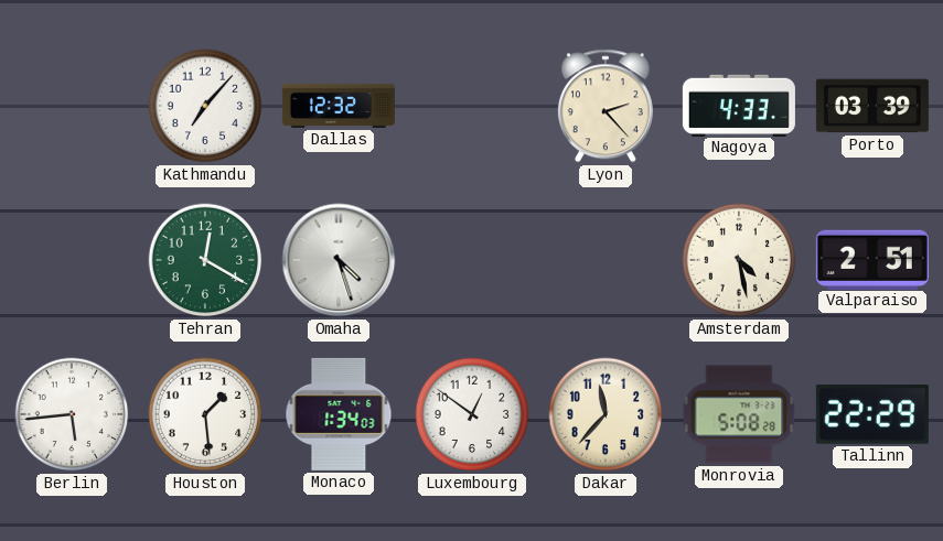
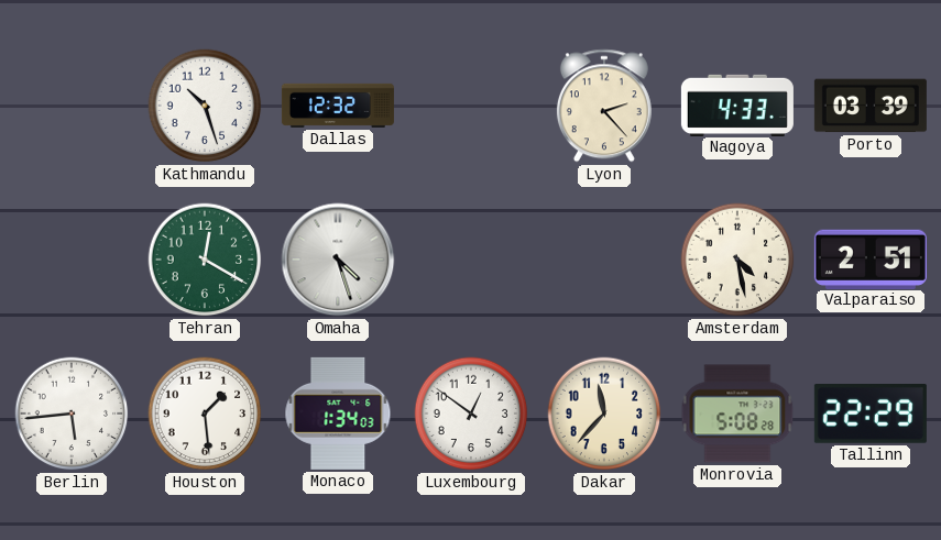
Kathmandu: 7:07 -> 10:27 (205, 106)
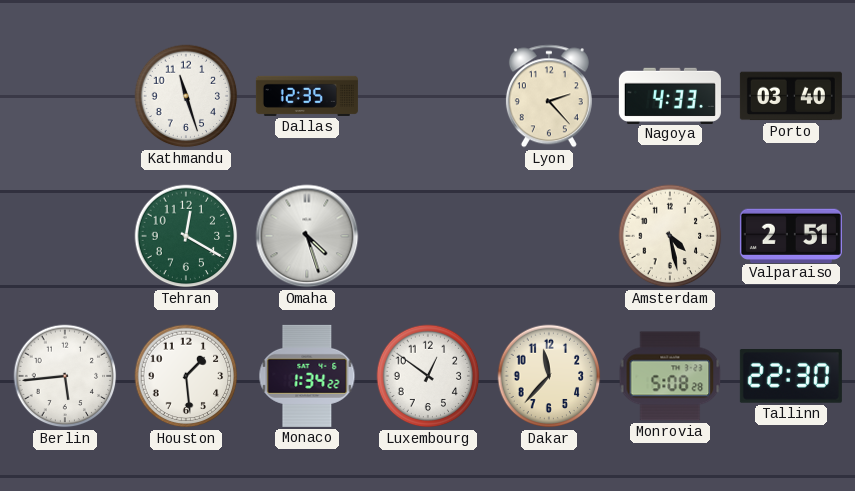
Kathmandu: 10:27 -> 11:27 (186, 96)
Dallas: 12:32 -> 12:35 (307, 96)
Porto: 03:39 -> 03:40 (791, 96)
Monaco: 1:34:03 -> 1:34:22 (307, 376)
Tallinn: 22:29 -> 22:30 (791, 376)
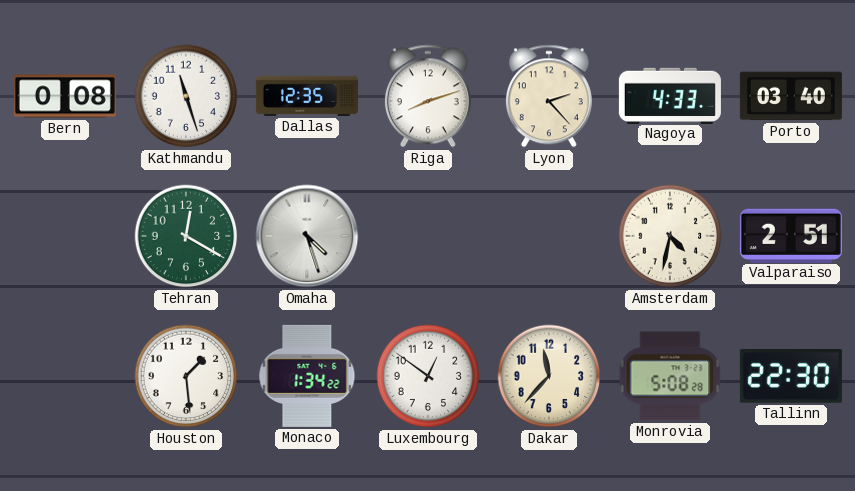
Bern: none -> 0:08 (65, 96)
Riga: none -> 8:12 (428, 96)
Amsterdam: 4:28 -> 4:32 (670, 236)
Berlin: 5:44 -> none (65, 376)
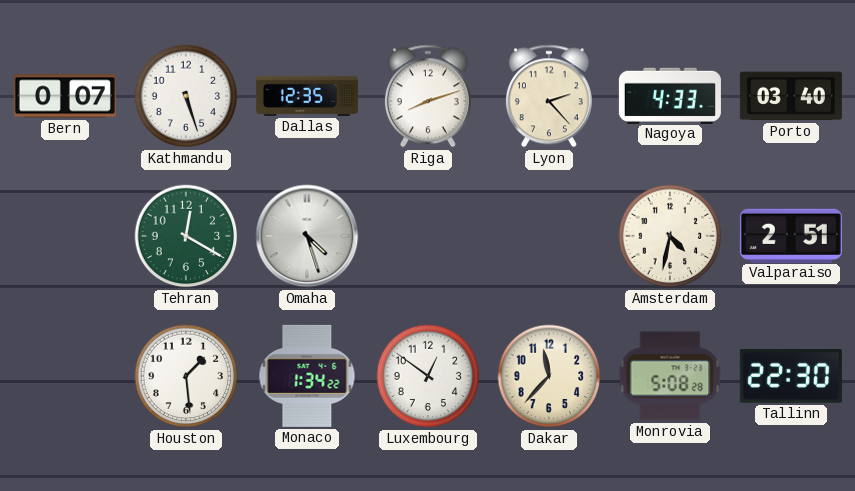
Bern: 0:08 -> 0:07 (65, 96)
Kathmandu: 11:27 -> 5:27 (186, 96)
